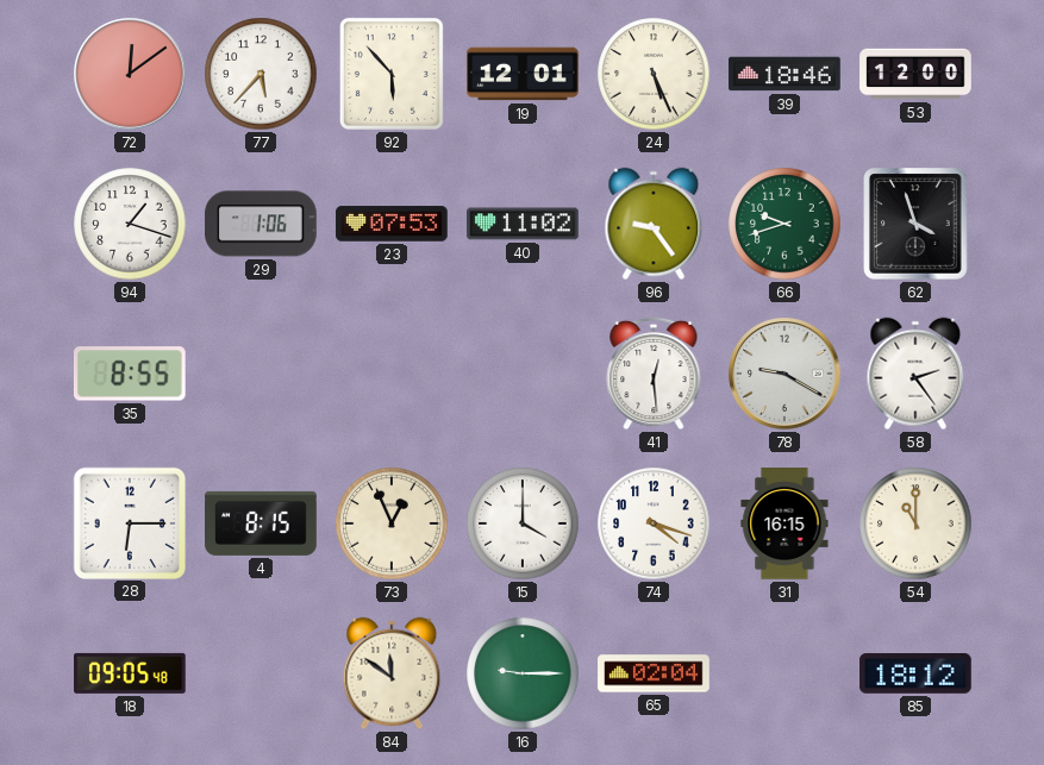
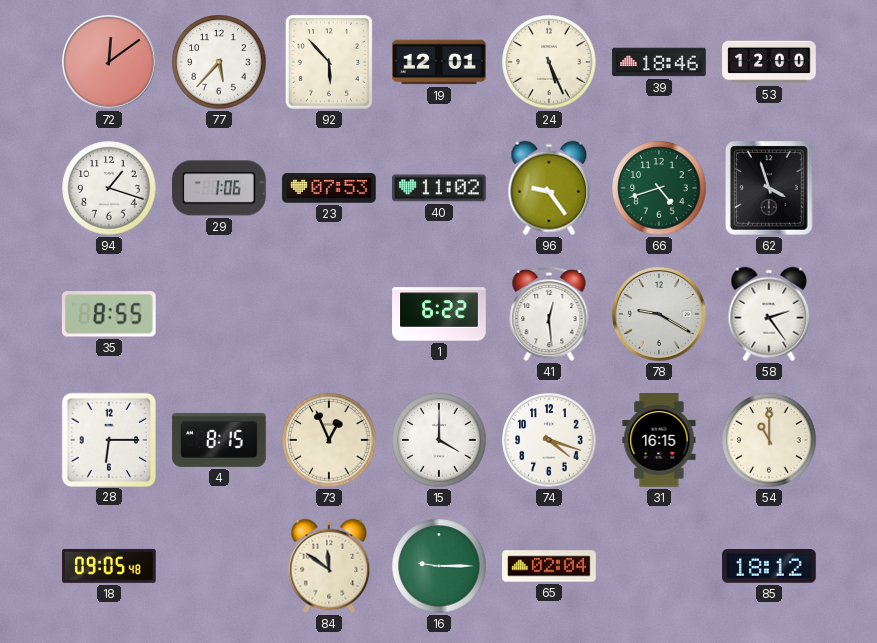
66: 9:42 -> 4:42 (659, 188)
1: none -> 6:22 (439, 314)
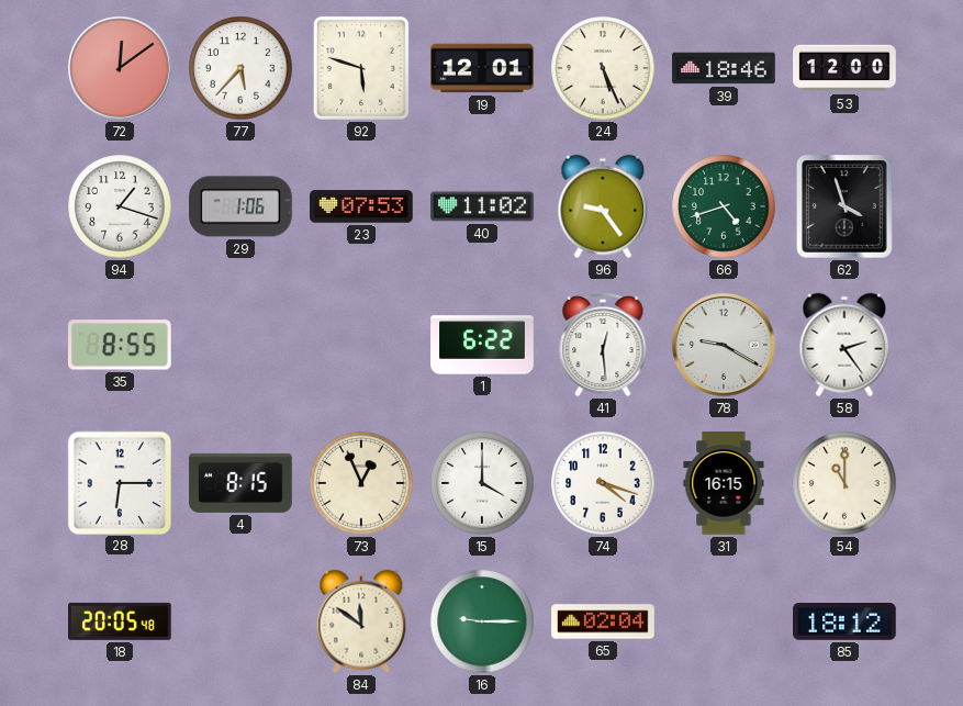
92: 5:53 -> 5:48 (361, 68)
18: 09:05 -> 20:05 (121, 621)
